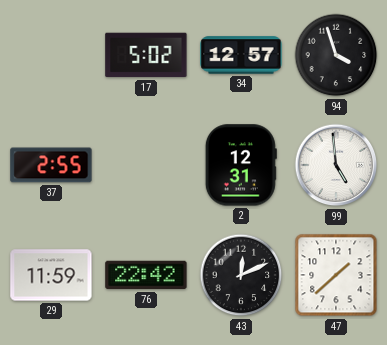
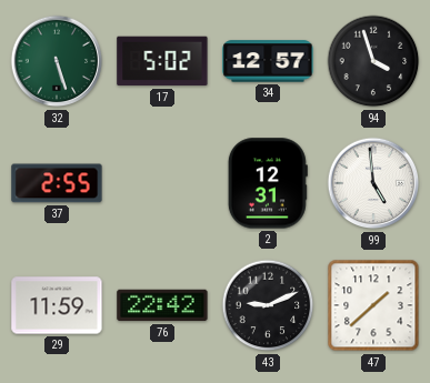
32: none -> 5:27 (57, 61)
43: 12:11 -> 9:11 (268, 305)
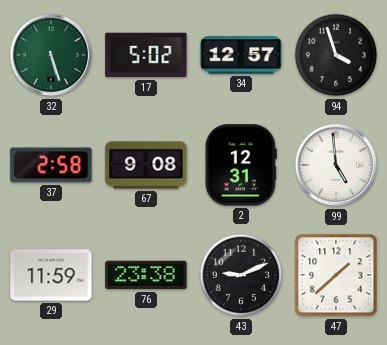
37: 2:55 -> 2:58 (51, 165)
67: none -> 9:08 (146, 165)
76: 22:42 -> 23:38 (146, 275)
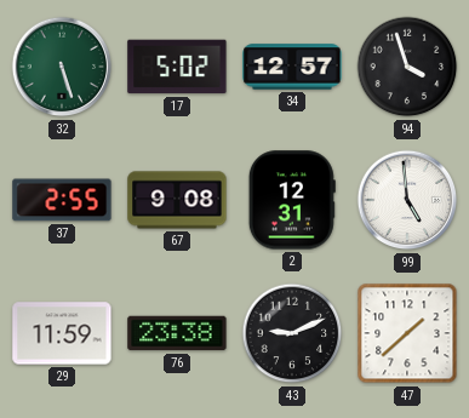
37: 2:58 -> 2:55 (62, 200)
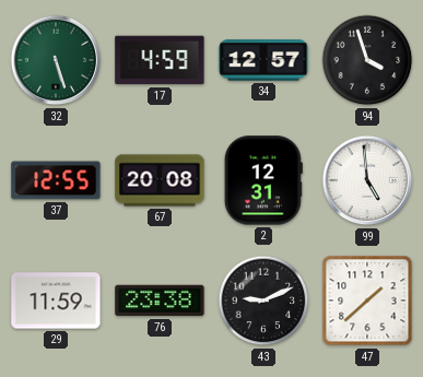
17: 5:02 -> 4:59 (160, 60)
37: 2:55 -> 12:55 (56, 180)
67: 9:08 -> 20:08 (160, 180)
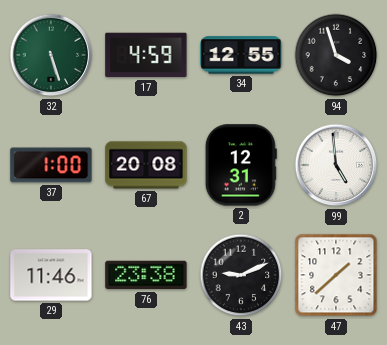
34: 12:57 -> 12:55 (241, 55)
37: 12:55 -> 1:00 (51, 165)
29: 11:59 -> 11:46 (51, 275)
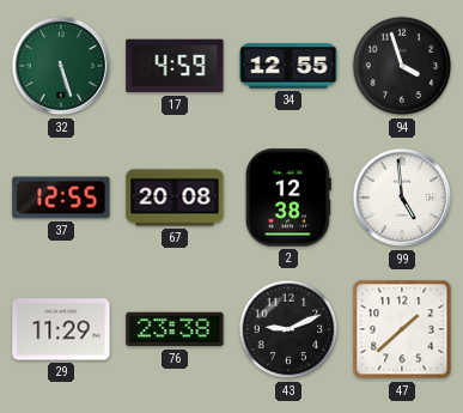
37: 1:00 -> 12:55 (61, 198)
2: 12:31 -> 12:38 (288, 198)
29: 11:46 -> 11:29 (61, 329)
